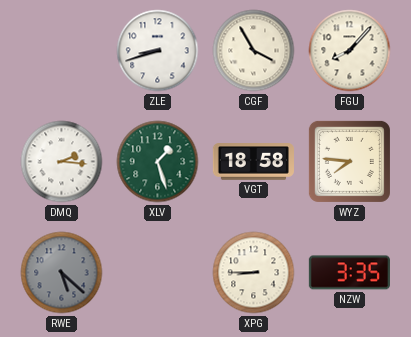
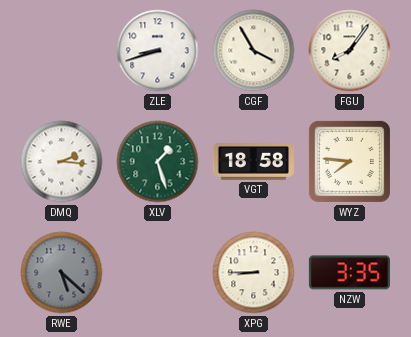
FGU: 8:07 -> 8:06 (350, 51)
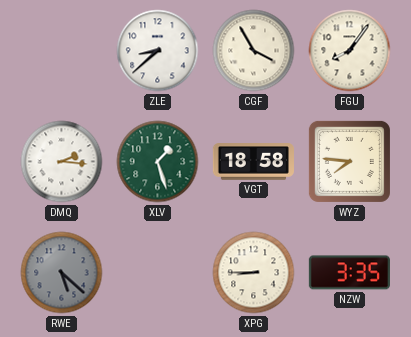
ZLE: 8:42 -> 8:38 (158, 51)
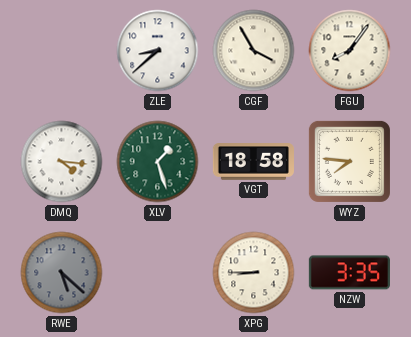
DMQ: 2:16 -> 4:16 (62, 162)
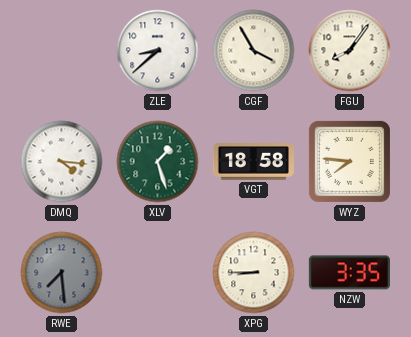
RWE: 5:22 -> 7:29 (62, 273)
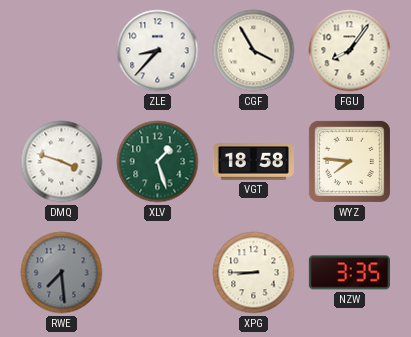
ZLE: 8:38 -> 8:37 (158, 51)
DMQ: 4:16 -> 3:48 (62, 162)
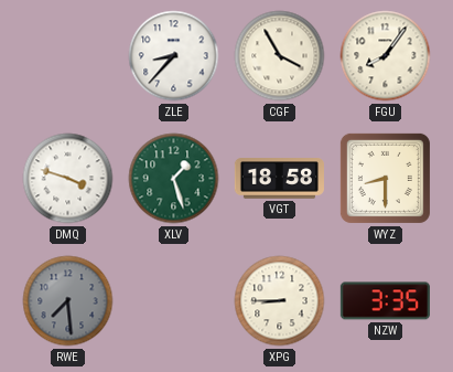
WYZ: 7:46 -> 8:30 (385, 178)
